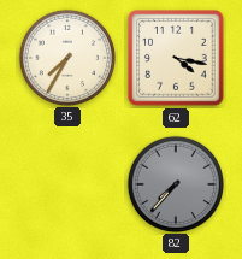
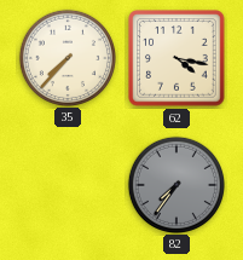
35: 7:35 -> 7:37 (66, 57)
82: 7:37 -> 7:36 (175, 184)
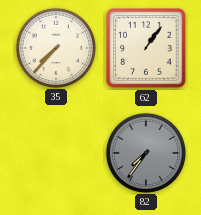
62: 4:17 -> 1:06 (146, 48)
